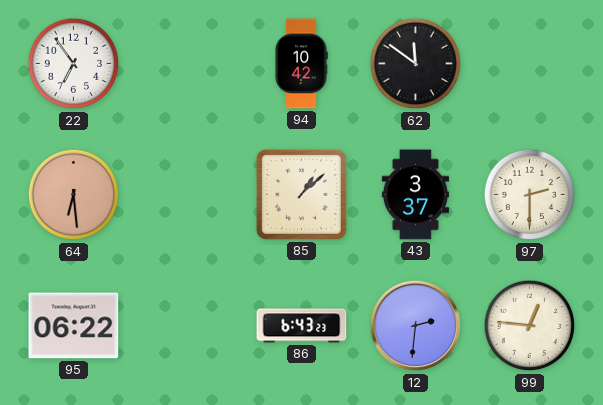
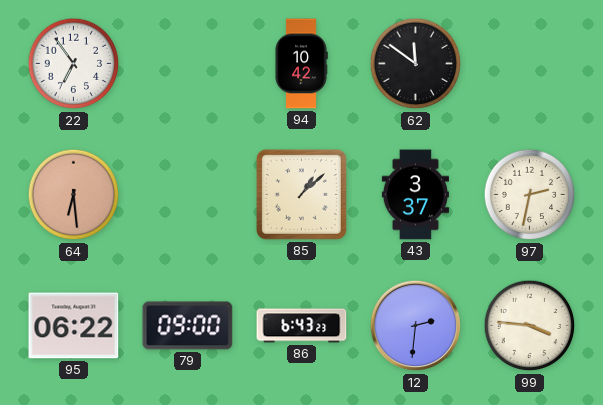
97: 2:30 -> 2:32 (530, 195)
79: none -> 09:00 (188, 326)
99: 12:46 -> 3:46 (530, 326)
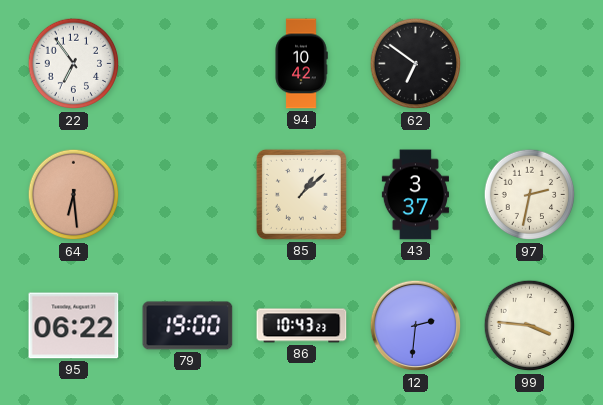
62: 11:51 -> 6:51 (416, 64)
79: 09:00 -> 19:00 (188, 326)
86: 6:43 -> 10:43 (302, 326)
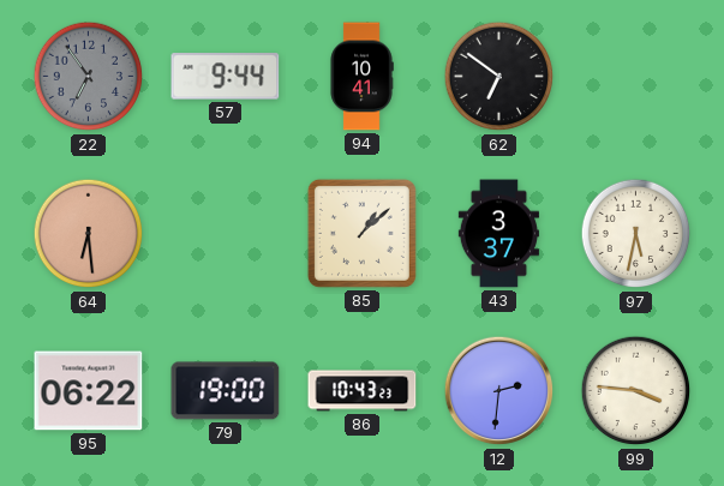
22 dial: white -> grey (89, 77)
57: none -> 9:44 (226, 77)
94: 10:42 -> 10:41 (361, 77)
97: 2:32 -> 5:32 (636, 234)
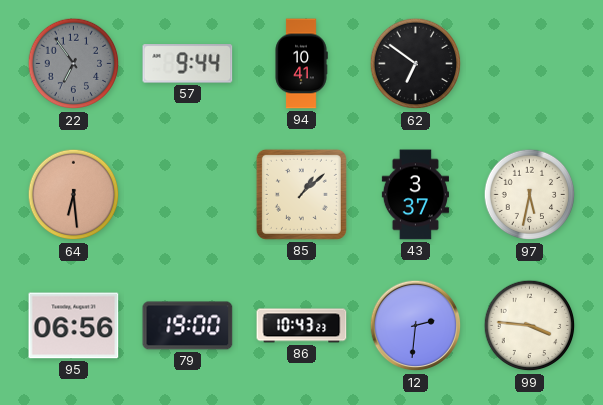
95: 06:22 -> 06:56 (74, 326)
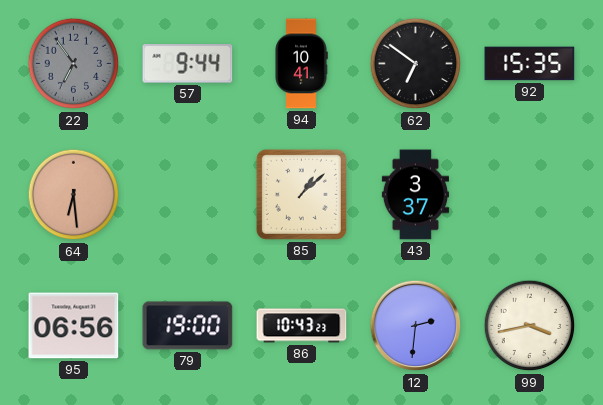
92: none -> 15:35 (530, 64)
97: 5:32 -> none (530, 195)
99: 3:46 -> 3:43 (530, 326)
